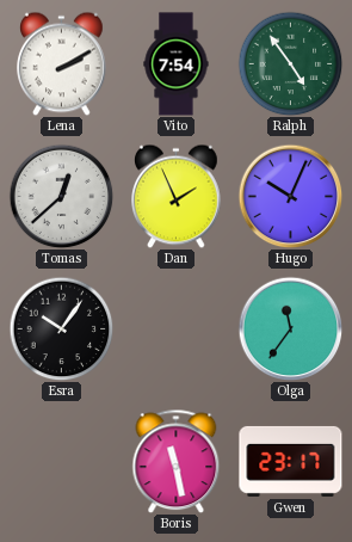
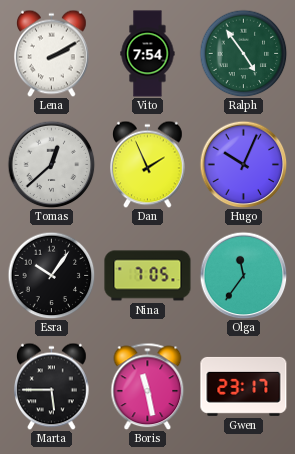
Nina: none -> 7:05 (148, 276)
Marta: none -> 5:45 (52, 386)
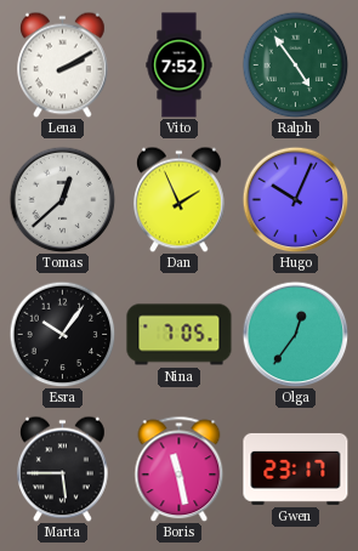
Vito: 7:54 -> 7:52 (180, 66)
Olga: 11:36 -> 12:36 (295, 334)
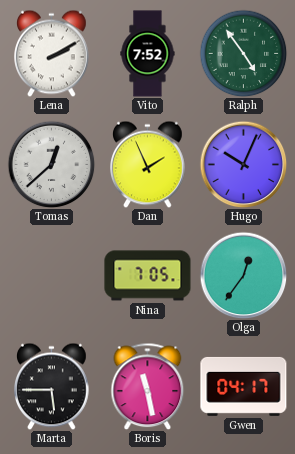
Esra: 10:06 -> none (62, 334)
Gwen: 23:17 -> 04:17 (244, 386)
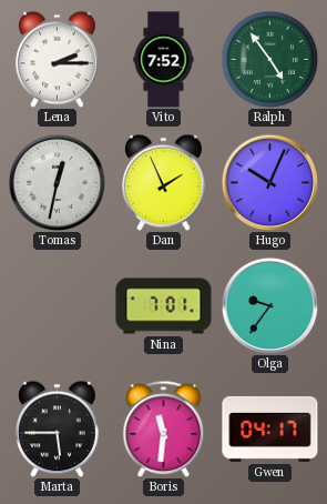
Lena: 2:10 -> 2:15 (58, 59)
Tomas: 12:38 -> 12:32 (57, 182)
Nina: 7:05 -> 7:01 (164, 306)
Olga: 12:36 -> 9:36 (269, 305)
Boris: 11:28 -> 11:31 (164, 429)
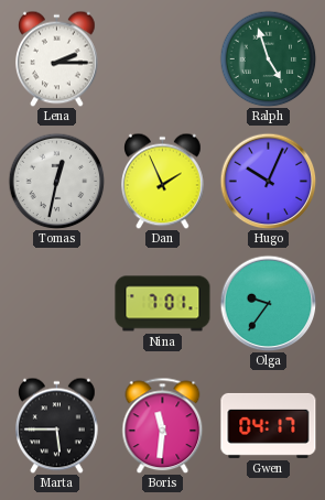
Vito: 7:52 -> none (164, 60)
Ralph: 4:54 -> 4:57 (268, 58)
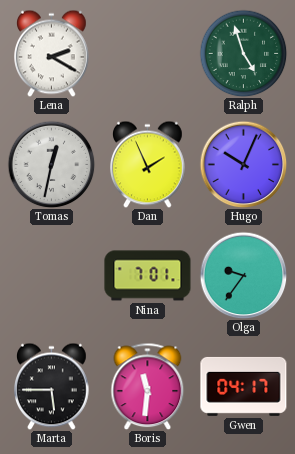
Lena: 2:15 -> 2:20 (52, 53)
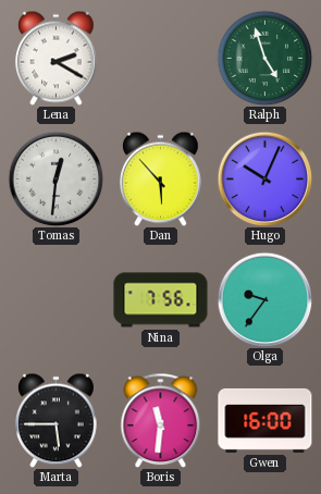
Tomas: 12:32 -> 12:31 (55, 178)
Dan: 1:56 -> 5:53 (161, 178)
Nina: 7:01 -> 7:56 (161, 300)
Gwen: 04:17 -> 16:00 (266, 420)
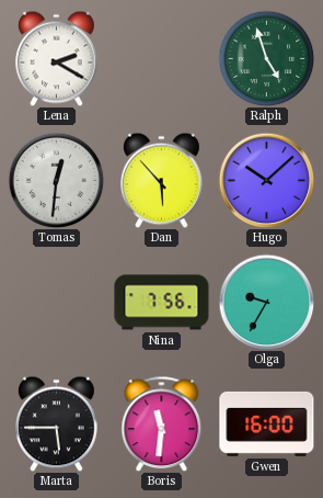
Hugo: 10:04 -> 10:08 (266, 180)
Olga: 9:36 -> 9:35 (266, 302)
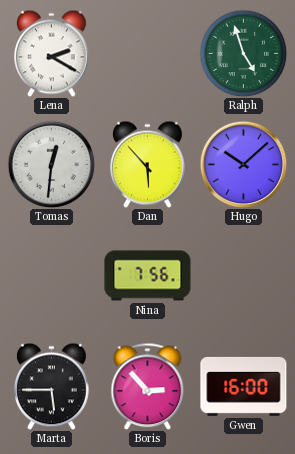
Olga: 9:35 -> none (266, 302)
Boris: 11:31 -> 2:53 (148, 386)
